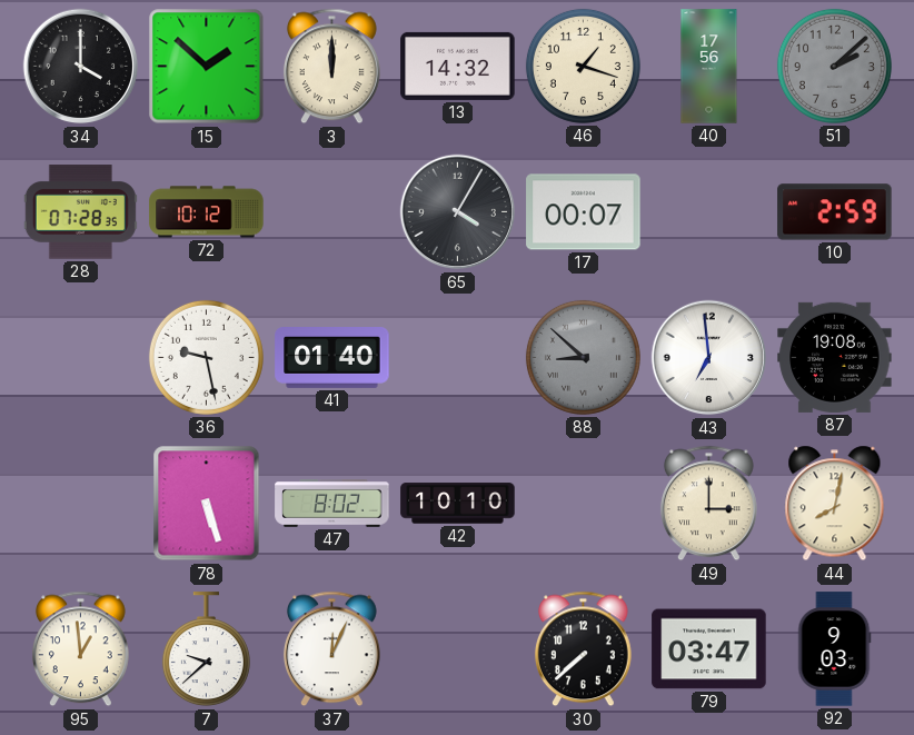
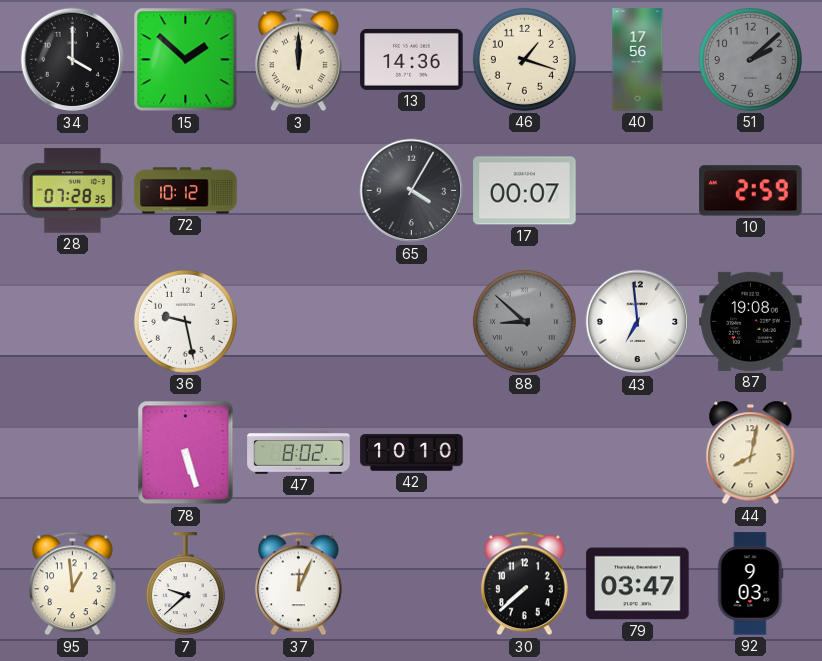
13: 14:32 -> 14:36 (412, 59)
41: 01:40 -> none (332, 358)
49: 3:00 -> none (709, 504)
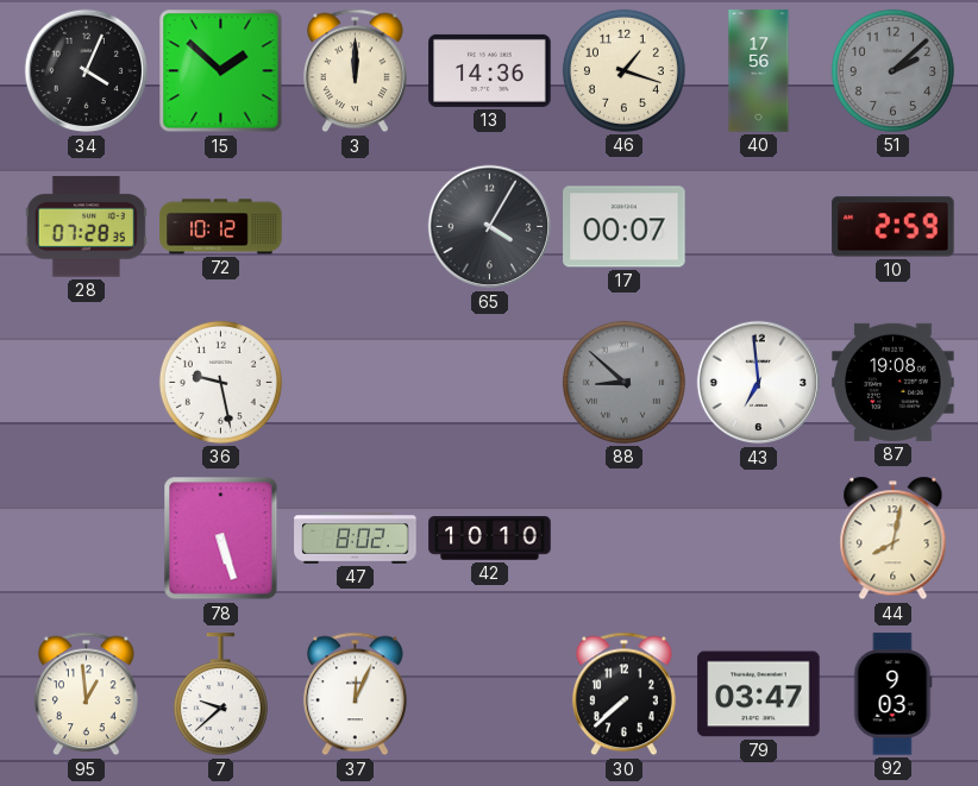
34: 4:00 -> 4:04 (87, 71)
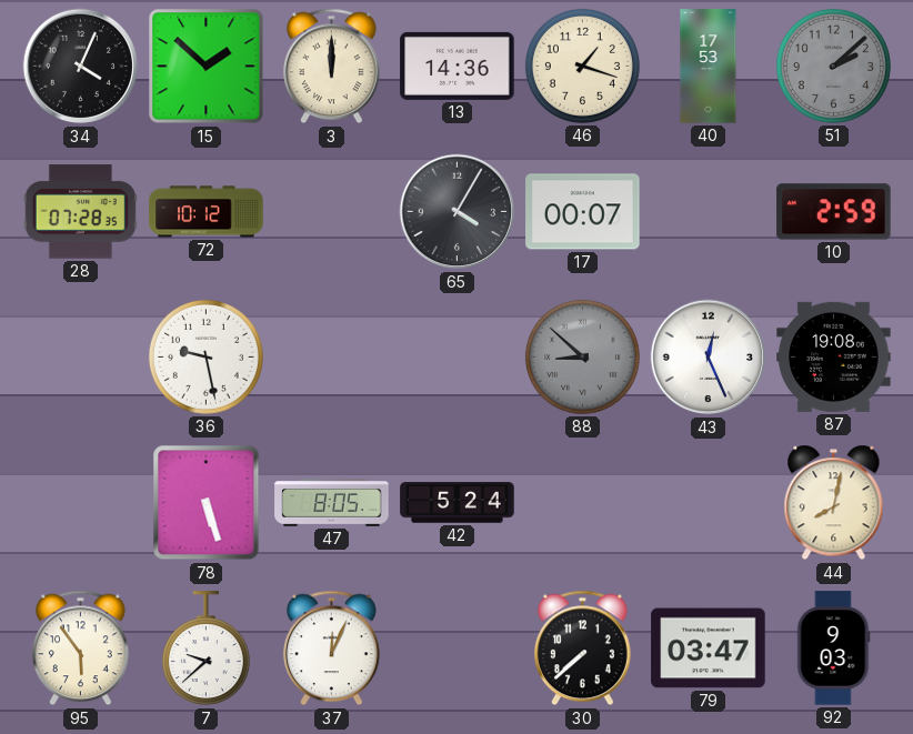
40: 17:56 -> 17:53 (709, 67)
43: 6:59 -> 12:26 (709, 358)
47: 8:02 -> 8:05 (332, 503)
42: 10:10 -> 5:24 (458, 503)
95: 12:59 -> 5:54 (81, 648)
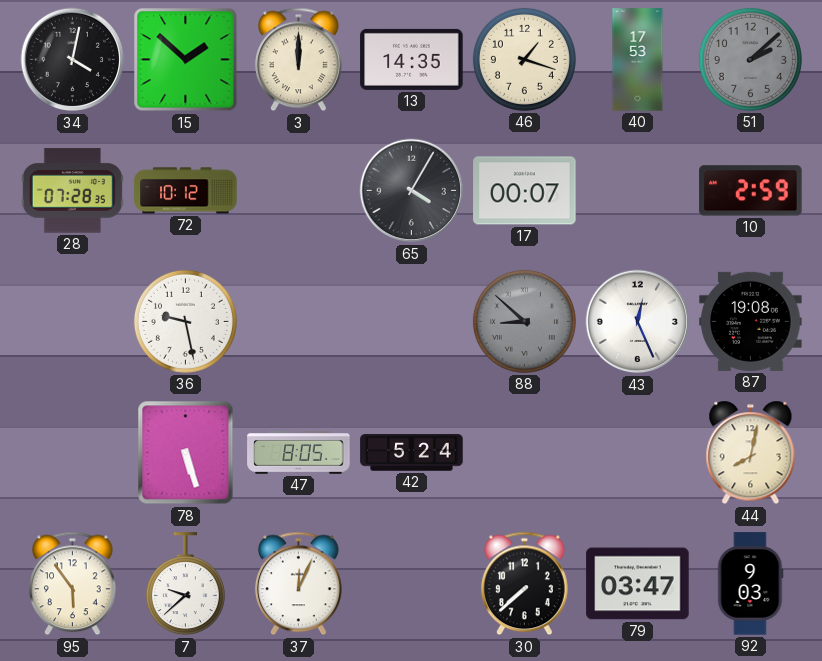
34: 4:04 -> 4:02 (73, 60)
13: 14:36 -> 14:35 (412, 59)
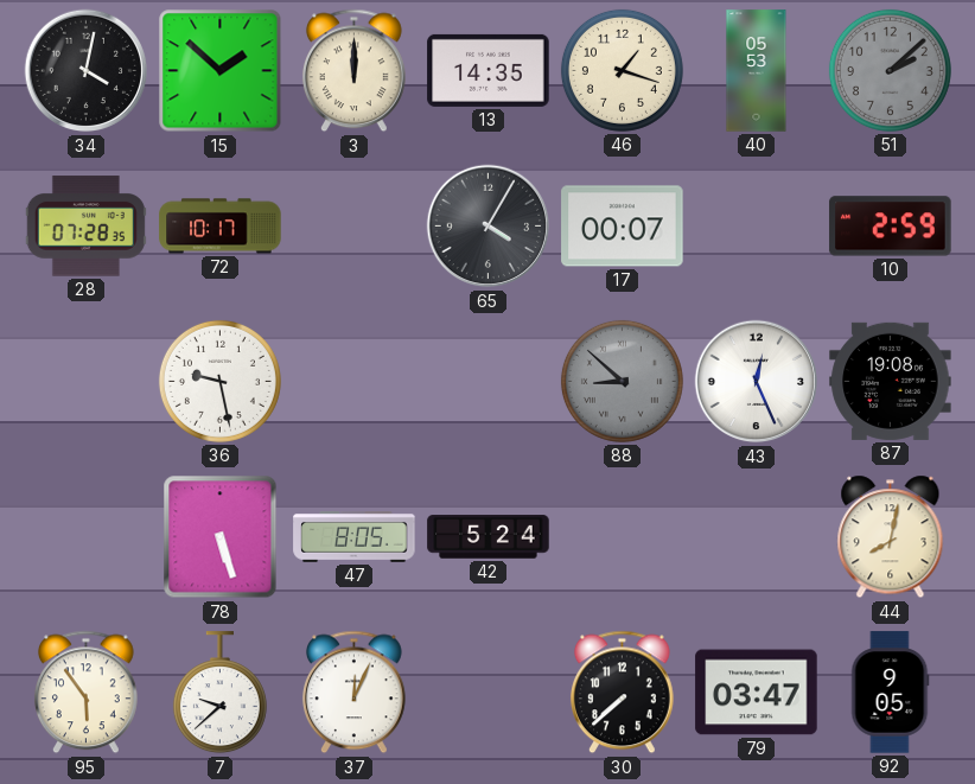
40: 17:53 -> 05:53 (757, 71)
72: 10:12 -> 10:17 (221, 227)
92: 9:03 -> 9:05 (891, 693)
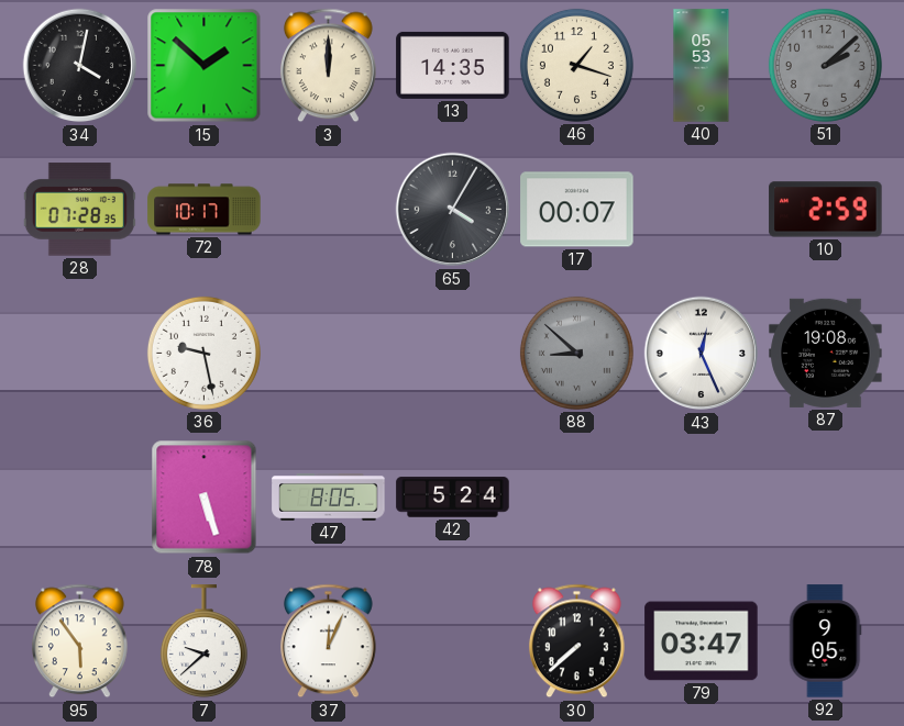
44: 8:02 -> none (891, 537)
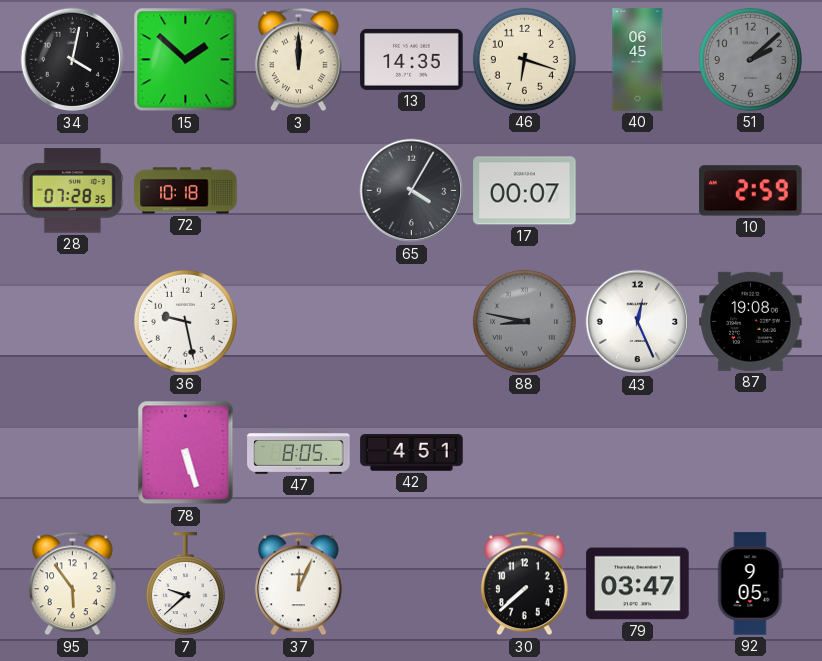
46: 1:18 -> 6:18 (524, 59)
40: 05:53 -> 06:45 (638, 60)
72: 10:17 -> 10:18 (186, 191)
88: 8:52 -> 8:47 (524, 321)
42: 5:24 -> 4:51 (412, 453)
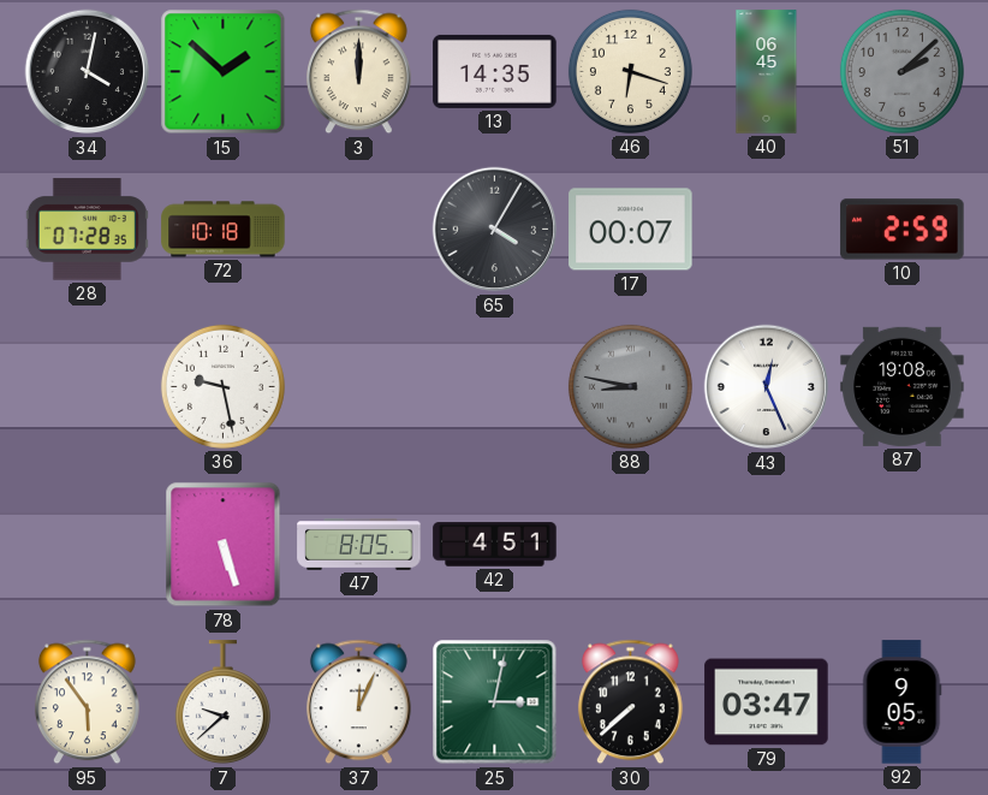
25: none -> 3:02 (495, 702)
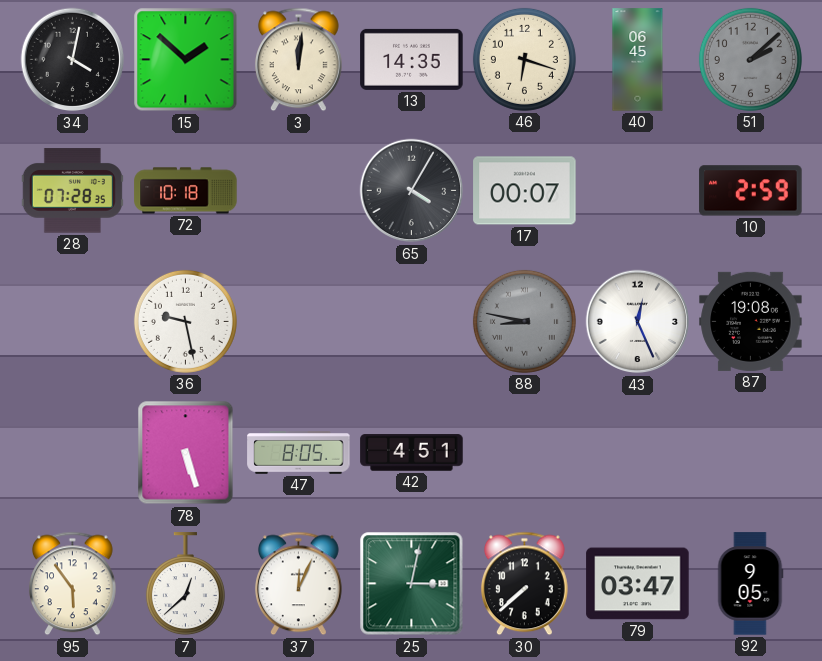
3: 12:00 -> 12:01 (299, 60)
7: 9:38 -> 12:38 (185, 584)
